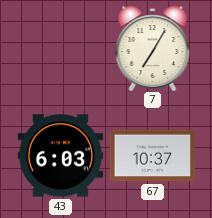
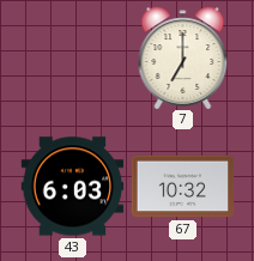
7: 7:05 -> 7:00 (183, 57)
67: 10:37 -> 10:32 (182, 187)
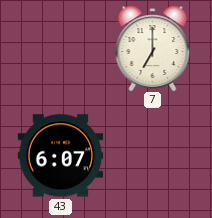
43: 6:03 -> 6:07 (60, 156)
67: 10:32 -> none (182, 187)
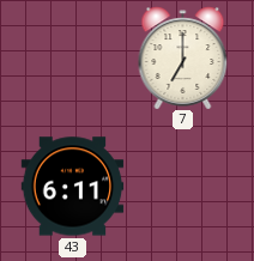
43: 6:07 -> 6:11 (72, 187)
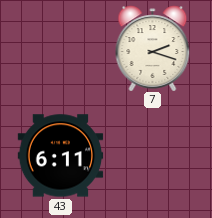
7: 7:00 -> 2:18 (153, 48)
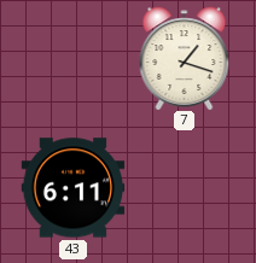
7: 2:18 -> 1:18 (185, 58)
